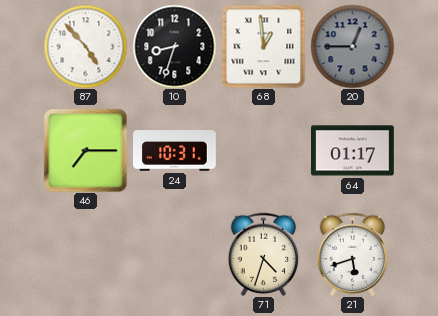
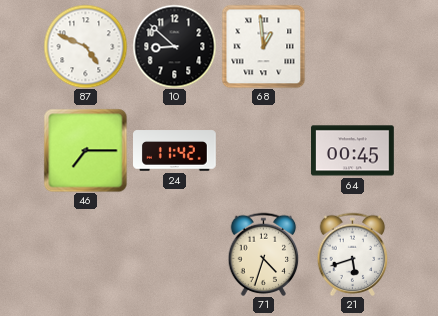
87: 4:53 -> 4:49 (85, 46)
10: 8:33 -> 8:52 (174, 46)
20: 12:45 -> none (352, 46)
24: 10:31 -> 11:42 (175, 151)
64: 01:17 -> 00:45 (353, 151)
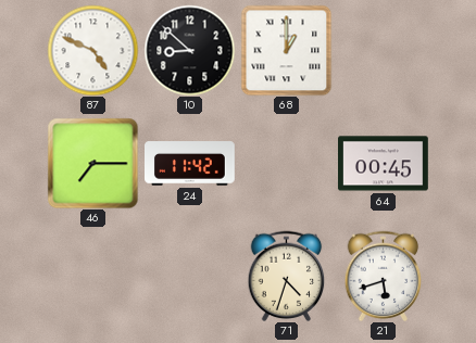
68: 12:59 -> 1:00 (286, 50)
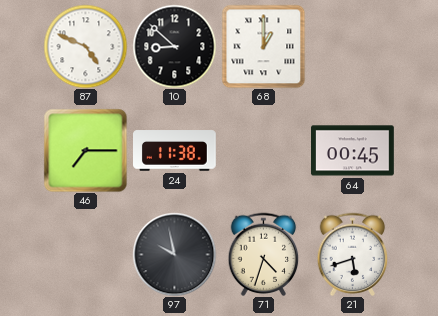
24: 11:42 -> 11:38 (175, 151)
97: none -> 9:58 (174, 254)
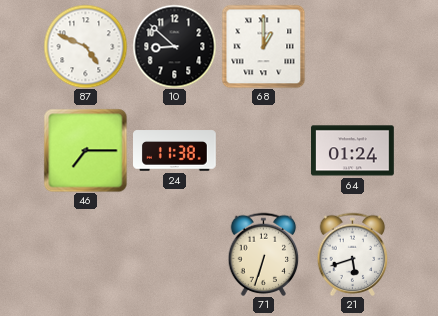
64: 00:45 -> 01:24 (353, 151)
97: 9:58 -> none (174, 254)
71: 4:33 -> 6:33 (264, 254)
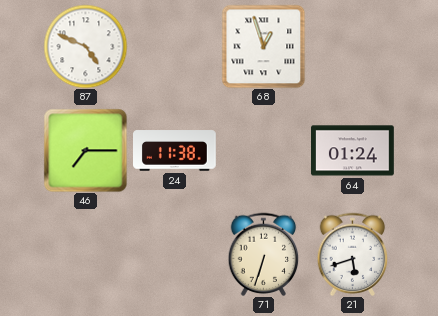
10: 8:52 -> none (174, 46)
68: 1:00 -> 12:57 (263, 46)
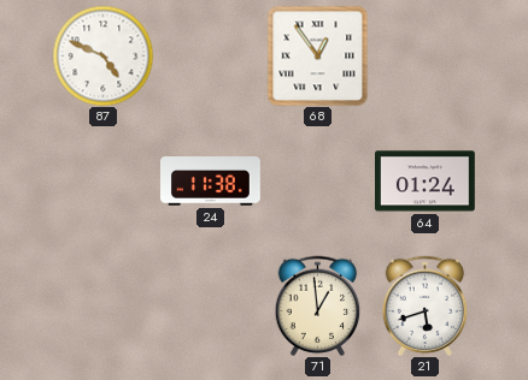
68: 12:57 -> 12:54 (317, 55)
46: 7:15 -> none (85, 150)
71: 6:33 -> 12:59 (318, 305)
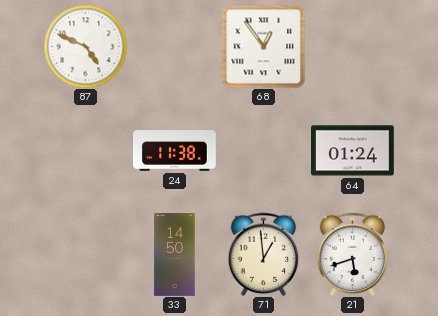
33: none -> 14:50 (175, 255)
